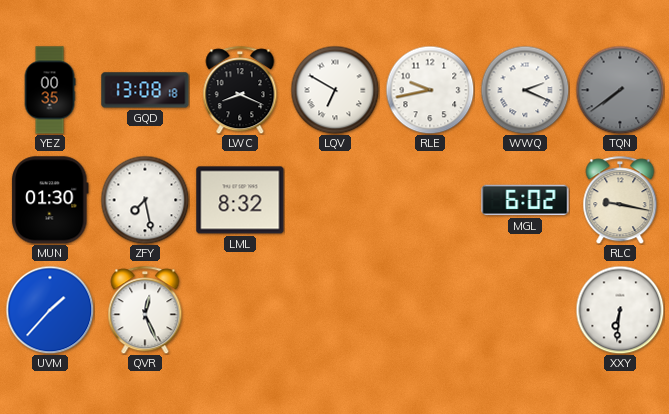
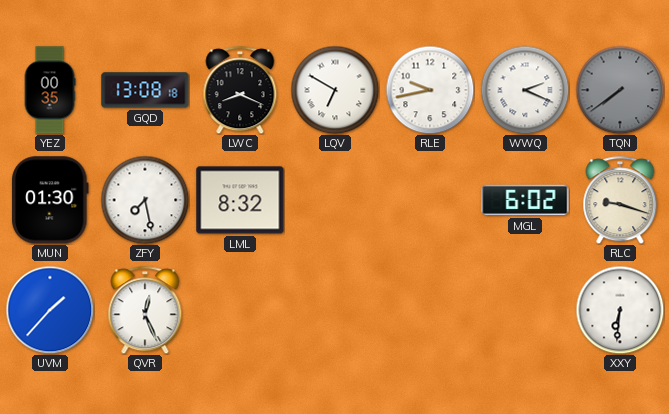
RLC: 9:17 -> 9:18 (620, 200)
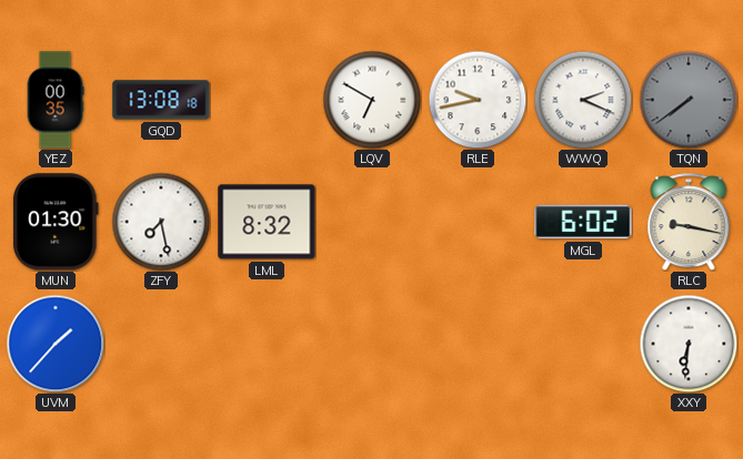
LWC: 8:19 -> none (240, 90)
RLC: 9:18 -> 9:17 (689, 222)
QVR: 12:26 -> none (145, 310)
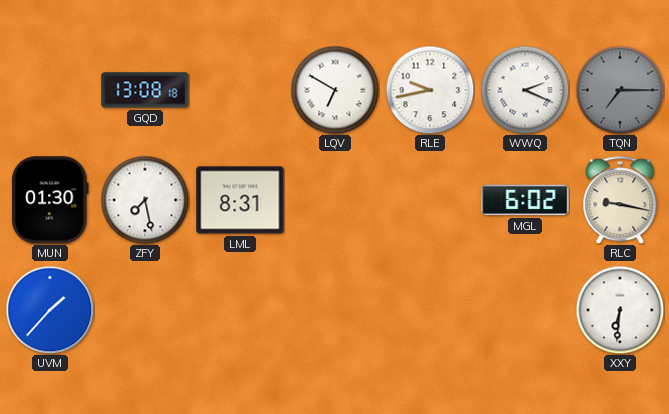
YEZ: 00:35 -> none (56, 100)
TQN: 7:39 -> 7:15 (620, 90)
LML: 8:32 -> 8:31 (240, 200)
